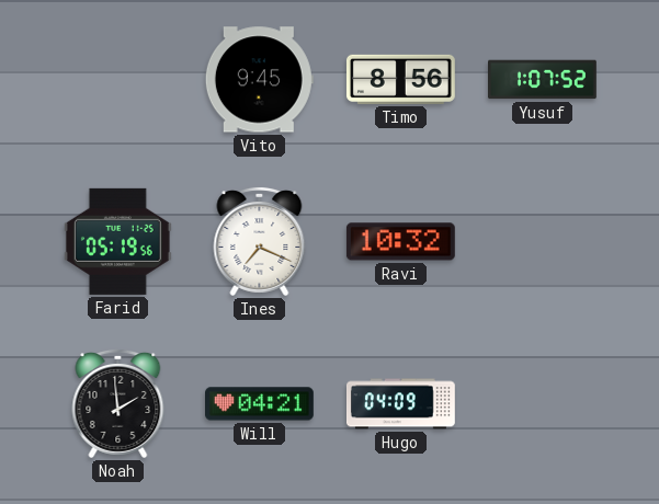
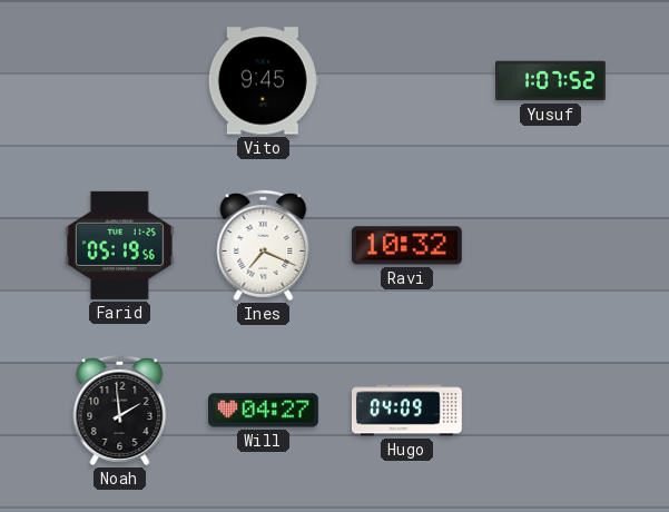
Timo: 8:56 -> none (400, 79)
Will: 04:21 -> 04:27 (264, 411)
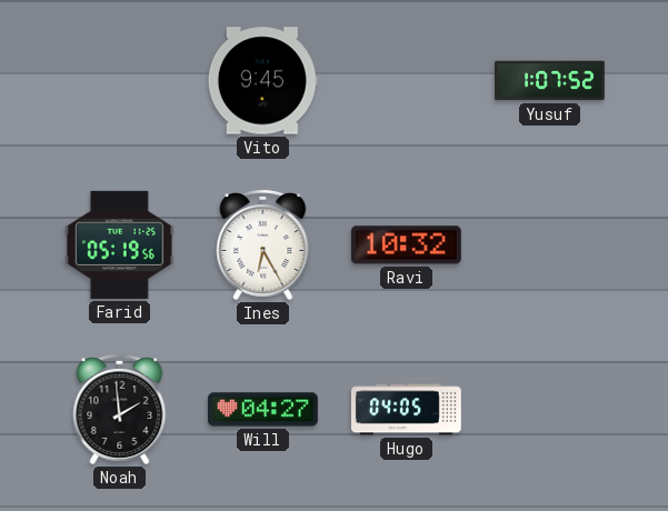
Ines: 7:19 -> 6:25 (263, 244)
Hugo: 04:09 -> 04:05 (407, 410)
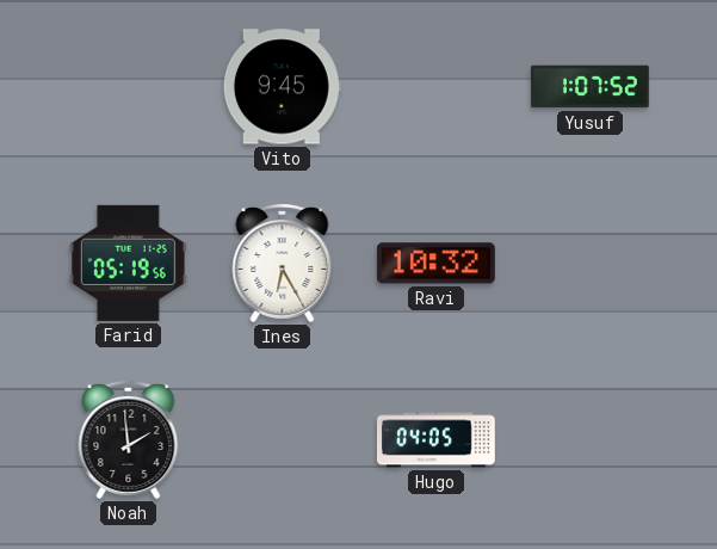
Will: 04:27 -> none (263, 410)
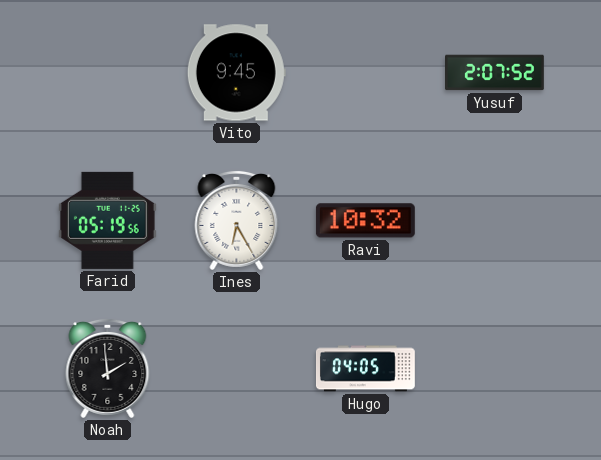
Yusuf: 1:07 -> 2:07 (495, 73)
